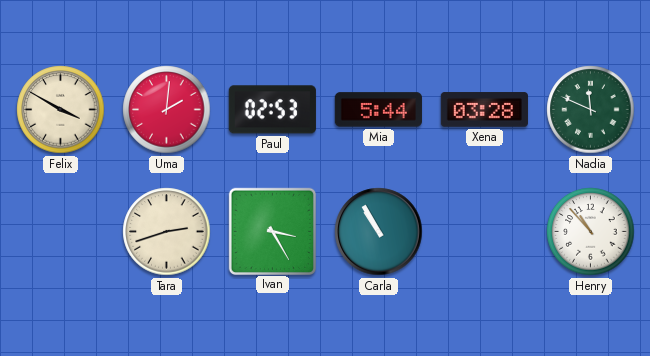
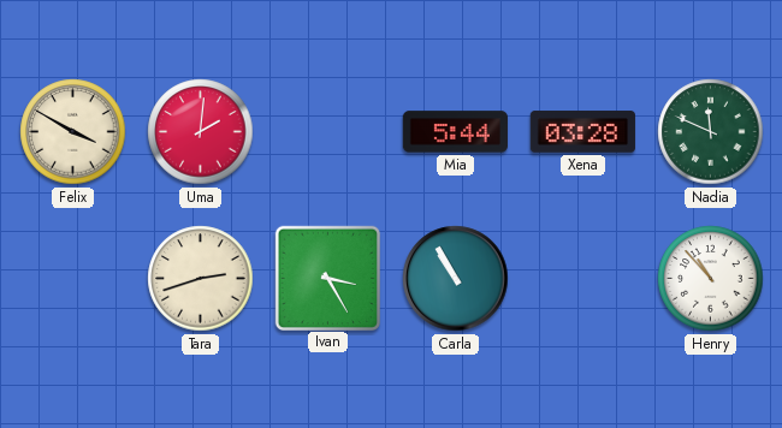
Paul: 02:53 -> none (272, 110)
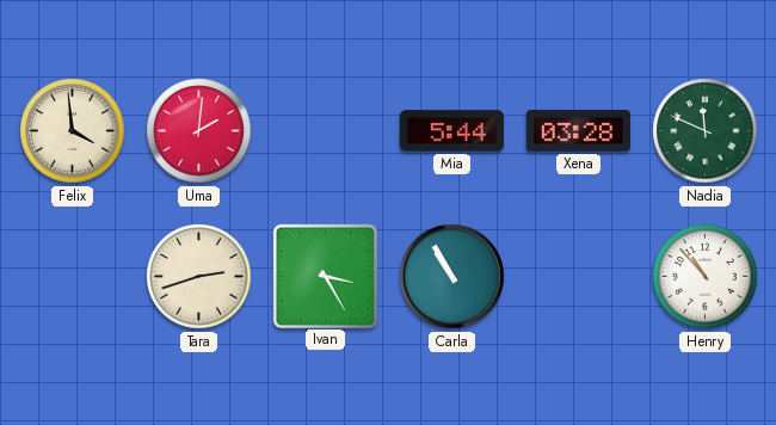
Felix: 3:50 -> 3:59 (73, 131)
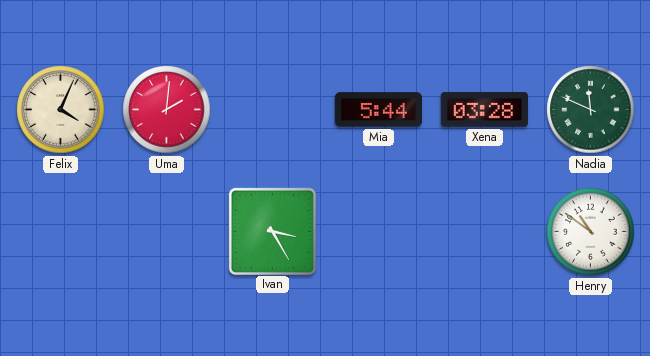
Felix: 3:59 -> 4:04 (61, 110)
Tara: 2:42 -> none (199, 277)
Carla: 10:55 -> none (452, 277)
Henry: 10:53 -> 10:51 (591, 232)
